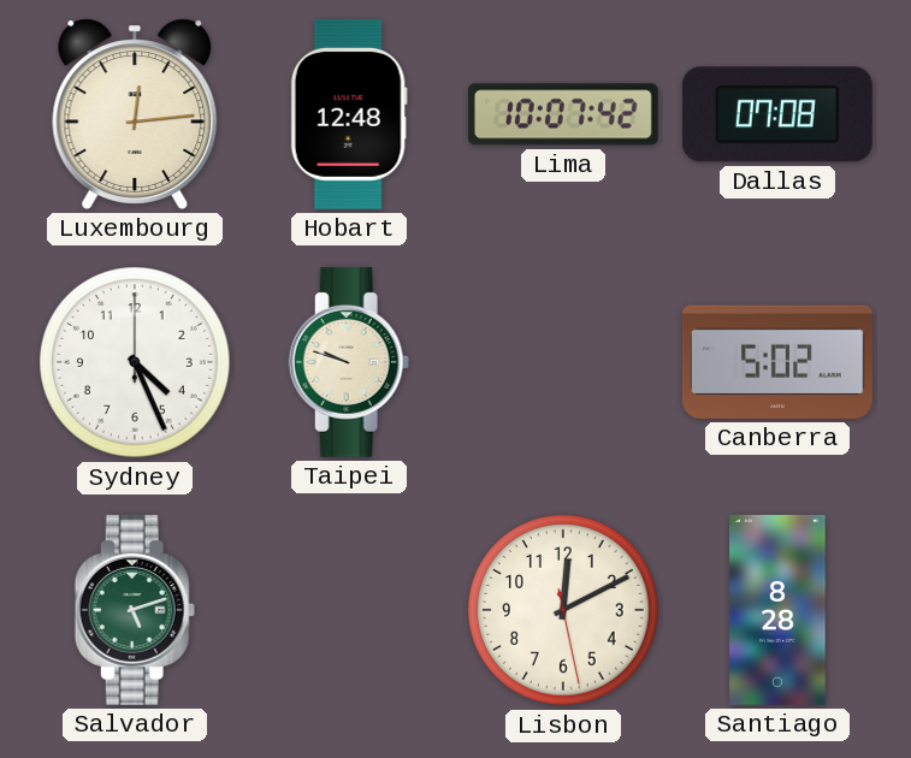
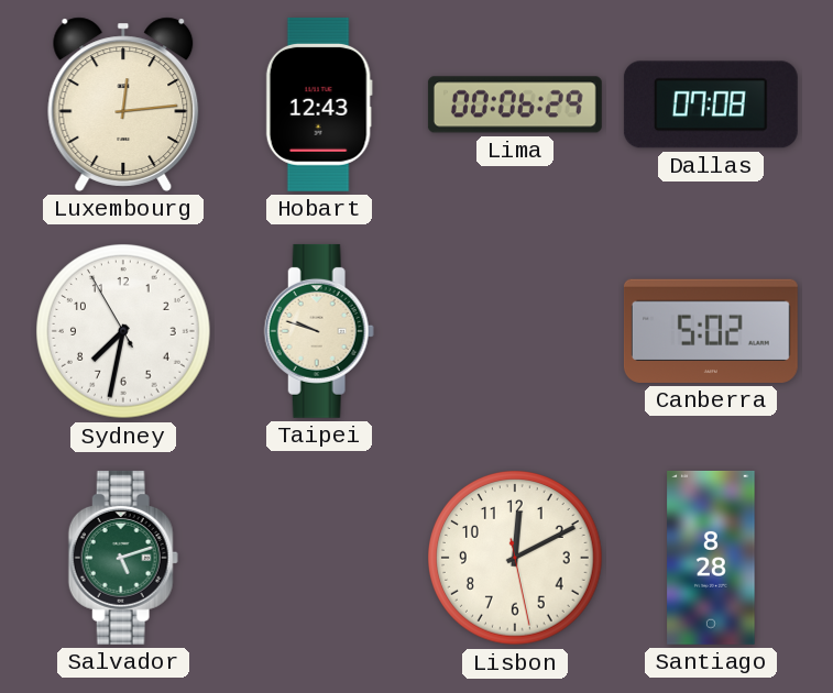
Hobart: 12:48 -> 12:43 (319, 105)
Lima: 10:07 -> 00:06 (515, 105)
Sydney: 4:26 -> 7:31 (123, 331)
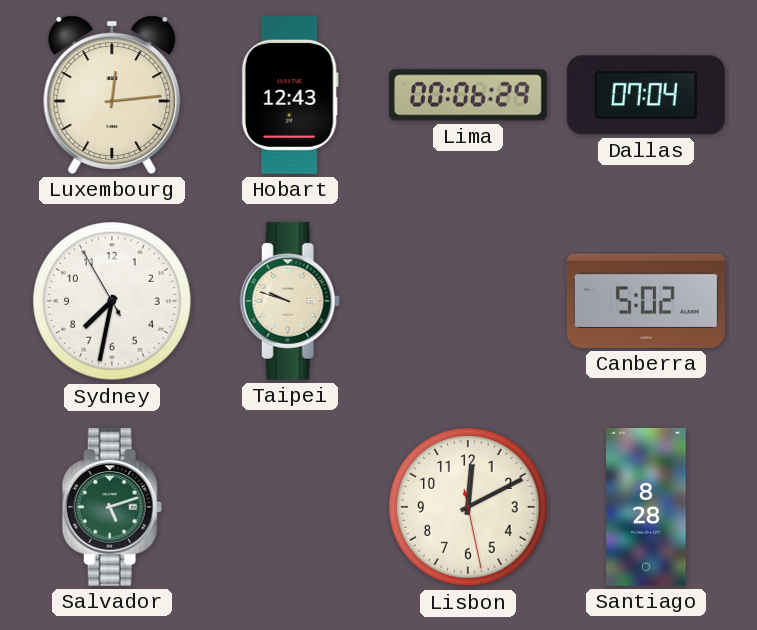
Dallas: 07:08 -> 07:04 (646, 95)
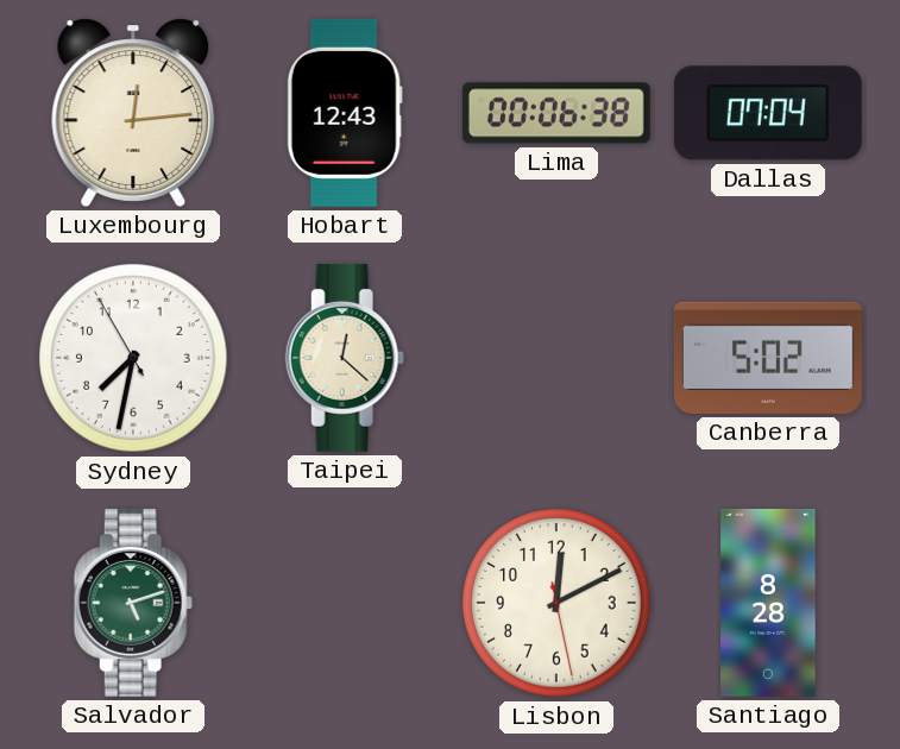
Lima: 00:06:29 -> 00:06:38 (556, 113)
Taipei: 9:48 -> 12:22 (345, 358)
